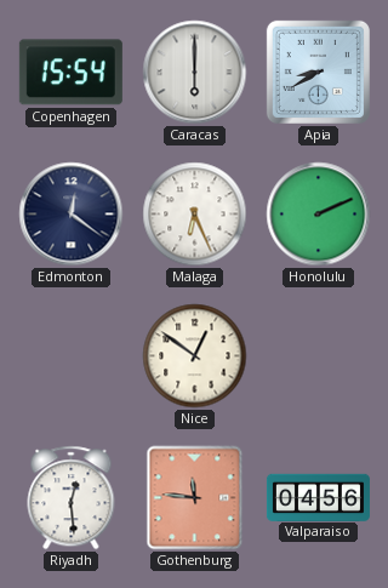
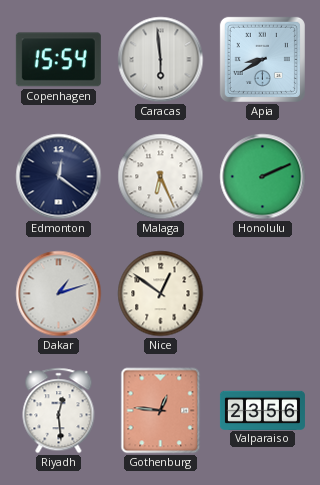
Caracas: 6:00 -> 5:59 (161, 60)
Dakar: none -> 1:12 (59, 294)
Gothenburg: 11:46 -> 12:46 (161, 411)
Valparaiso: 04:56 -> 23:56 (262, 410)
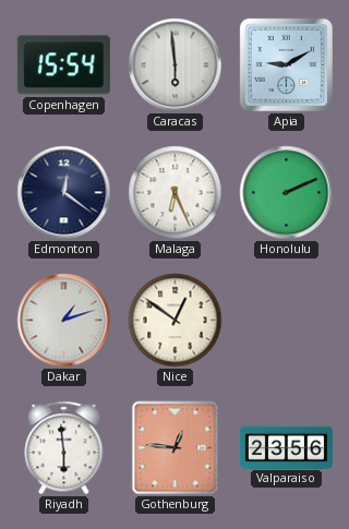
Apia: 8:40 -> 9:10 (286, 64)
Riyadh: 12:29 -> 5:59 (64, 448)
